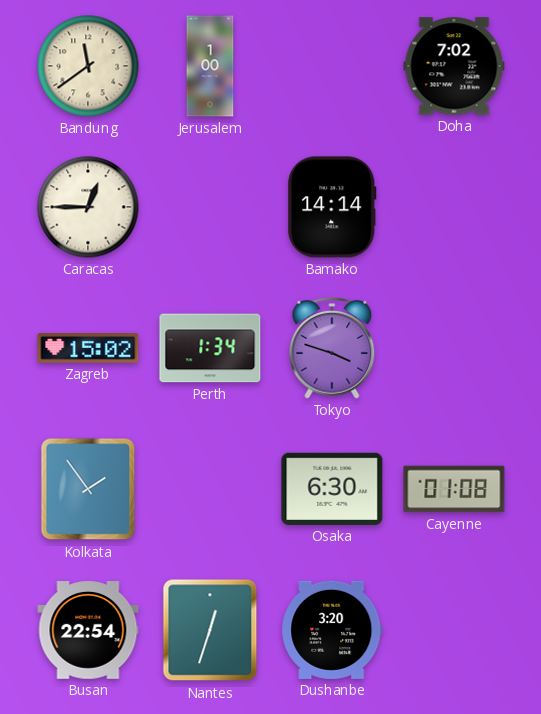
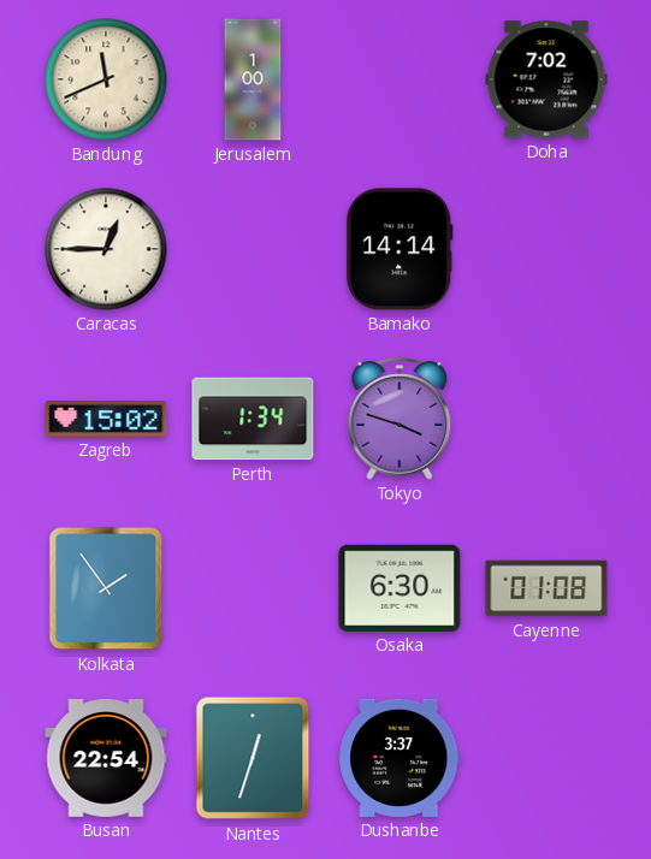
Bandung: 11:39 -> 11:41 (106, 79)
Dushanbe: 3:20 -> 3:37 (400, 758)
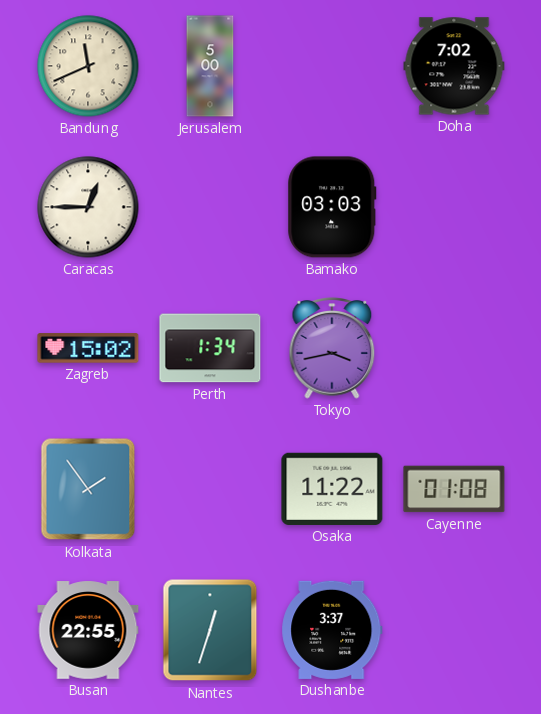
Jerusalem: 1:00 -> 5:00 (210, 66)
Bamako: 14:14 -> 03:03 (332, 207)
Tokyo: 3:48 -> 3:43 (332, 348)
Osaka: 6:30 -> 11:22 (332, 489)
Busan: 22:54 -> 22:55 (88, 630)
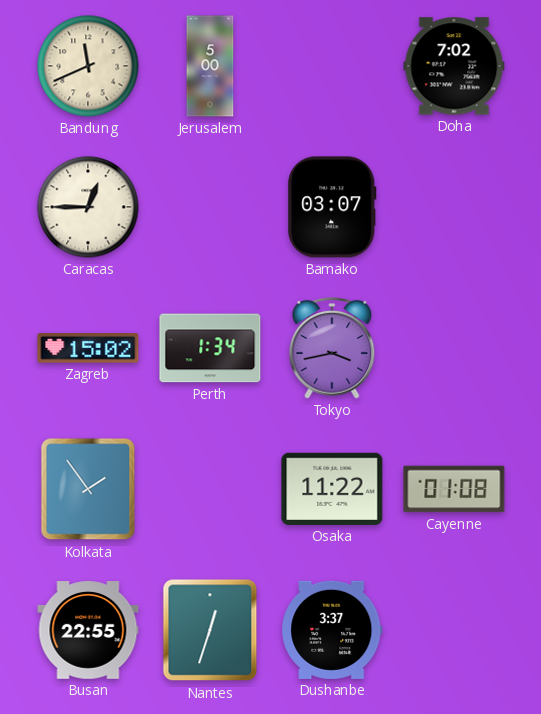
Bamako: 03:03 -> 03:07 (332, 207)
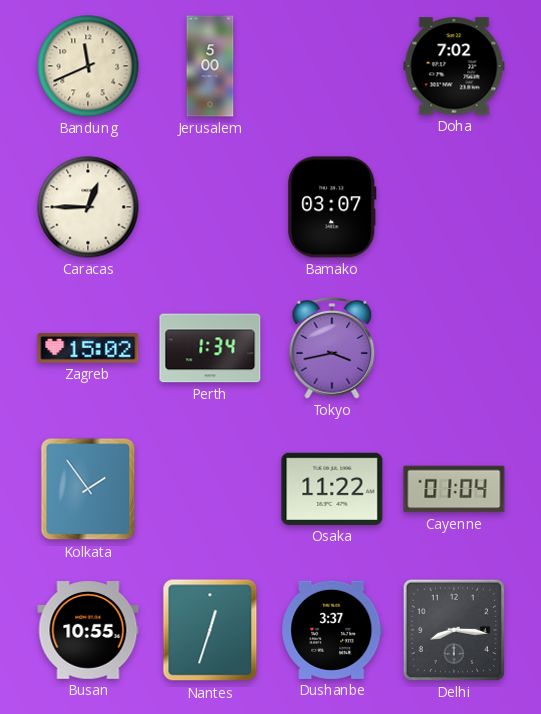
Cayenne: 01:08 -> 01:04 (454, 489)
Busan: 22:55 -> 10:55 (88, 630)
Delhi: none -> 8:16 (454, 630)
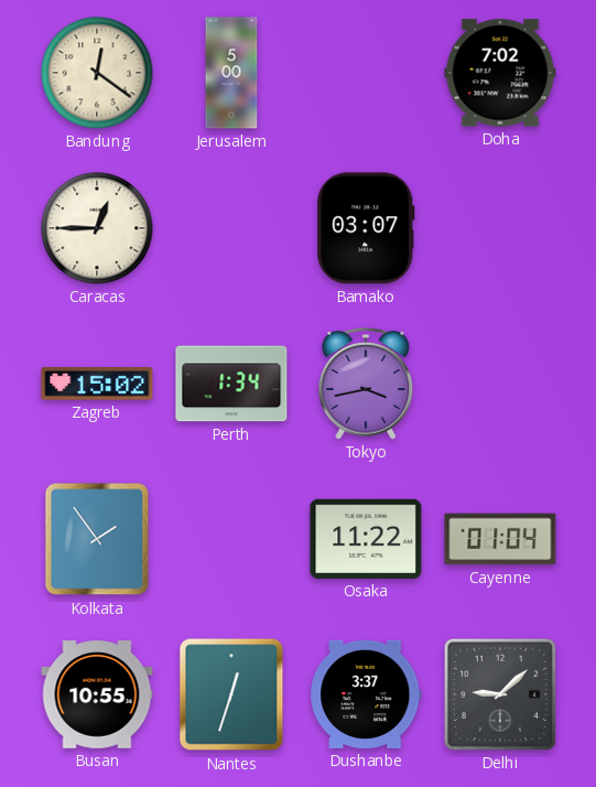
Bandung: 11:41 -> 12:21 (97, 73)
Delhi: 8:16 -> 9:08 (500, 694)
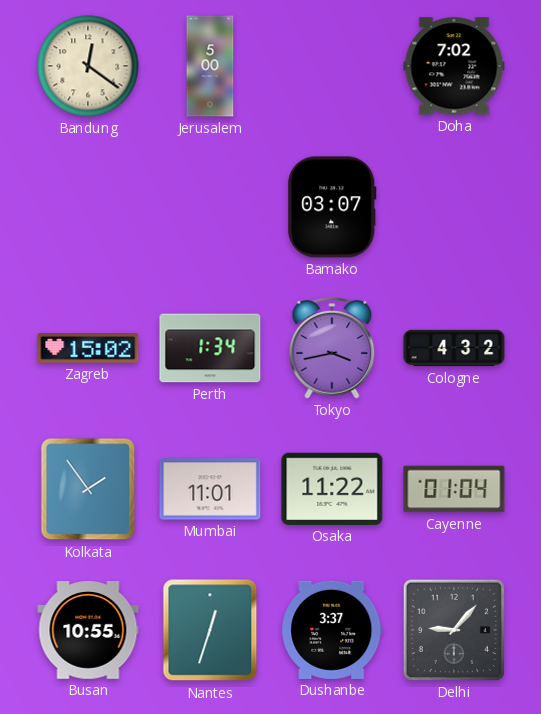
Caracas: 12:45 -> none (97, 228)
Cologne: none -> 4:32 (454, 348)
Mumbai: none -> 11:01 (210, 489)
Delhi: 9:08 -> 9:07 (454, 630)
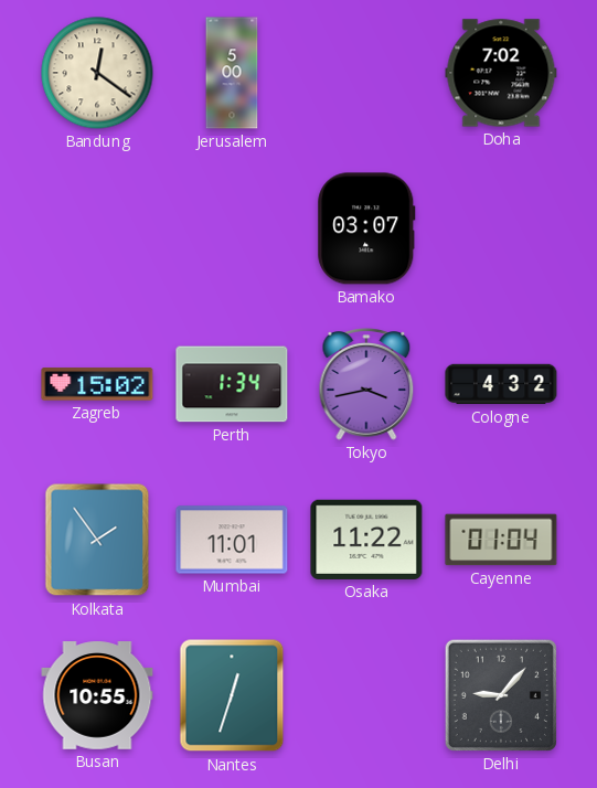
Dushanbe: 3:37 -> none (332, 630)
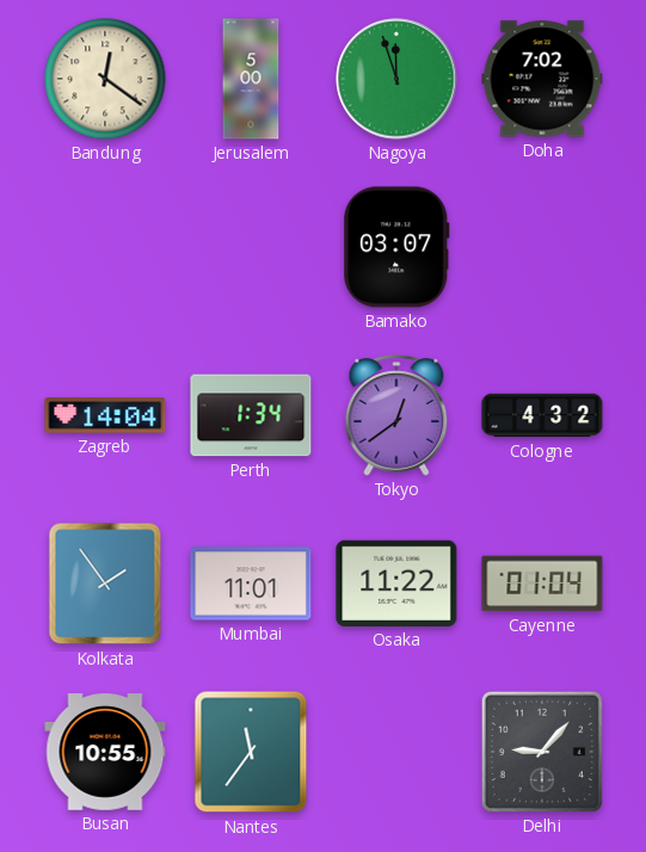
Nagoya: none -> 11:57 (396, 79)
Zagreb: 15:02 -> 14:04 (105, 415)
Tokyo: 3:43 -> 12:39 (396, 415)
Nantes: 12:33 -> 11:36 (251, 752)
